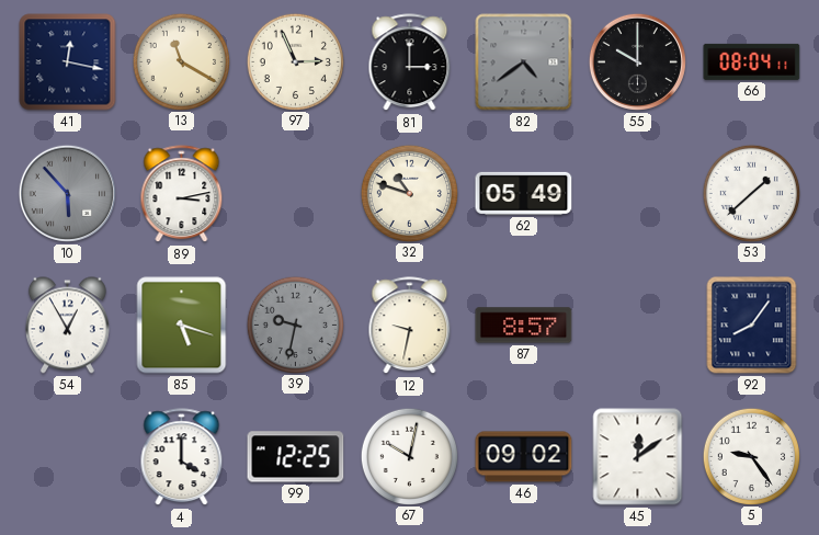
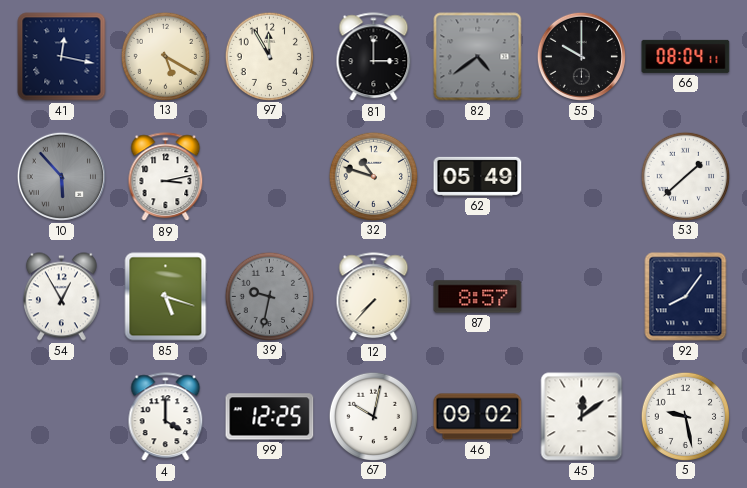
13: 11:20 -> 5:20 (165, 56)
97: 2:56 -> 11:55 (269, 56)
12: 9:32 -> 7:37 (374, 297)
5: 9:24 -> 9:28 (685, 416)
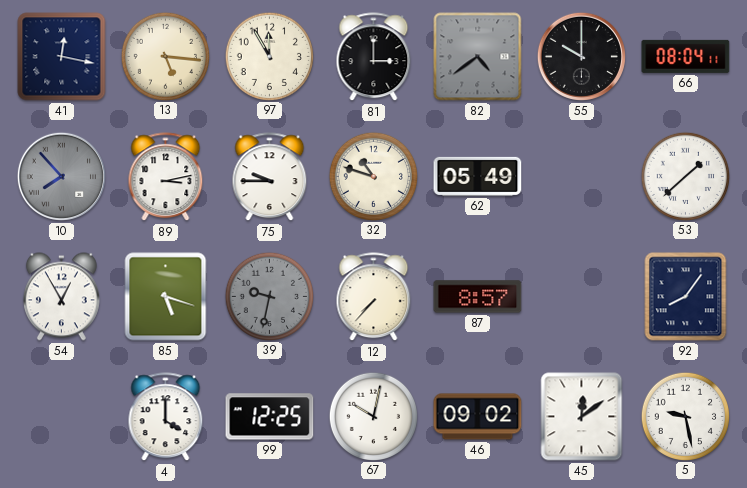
13: 5:20 -> 5:16 (165, 56)
10: 5:53 -> 7:53 (61, 176)
75: none -> 9:45 (270, 177)
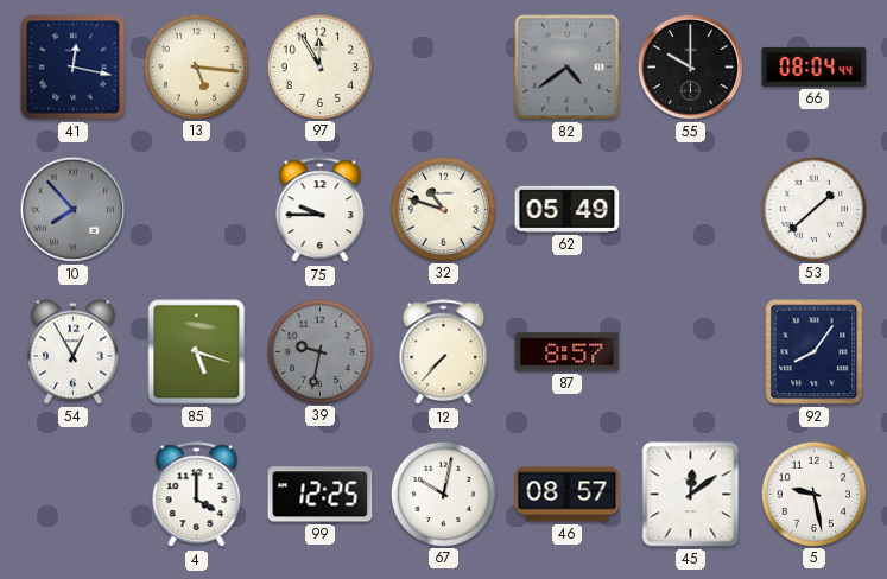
81: 3:00 -> none (374, 57)
66: 08:04:11 -> 08:04:44 (815, 66)
89: 3:13 -> none (166, 177)
46: 09:02 -> 08:57 (568, 495)
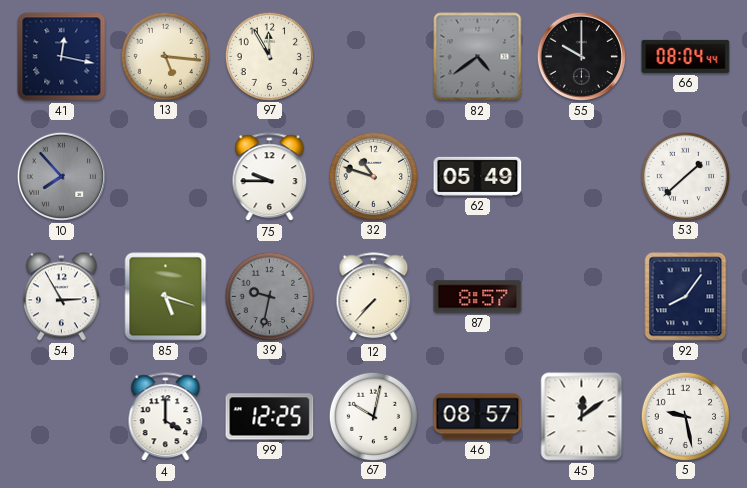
54: 12:55 -> 2:55 (61, 297)
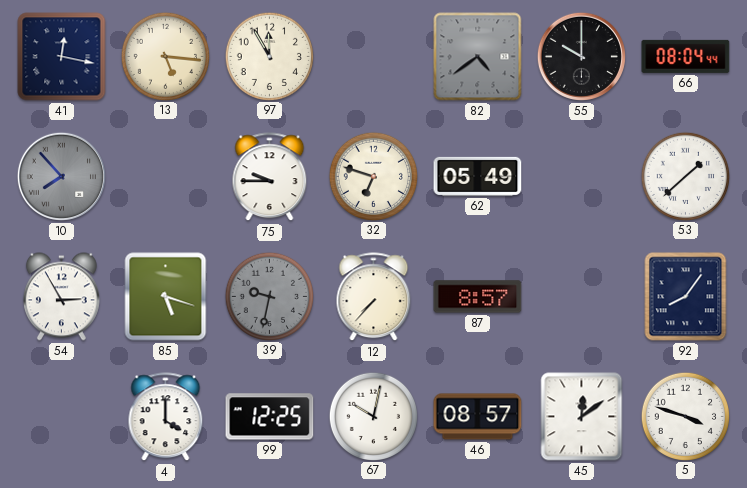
32: 10:48 -> 6:48 (373, 176)
5: 9:28 -> 3:48 (685, 416)
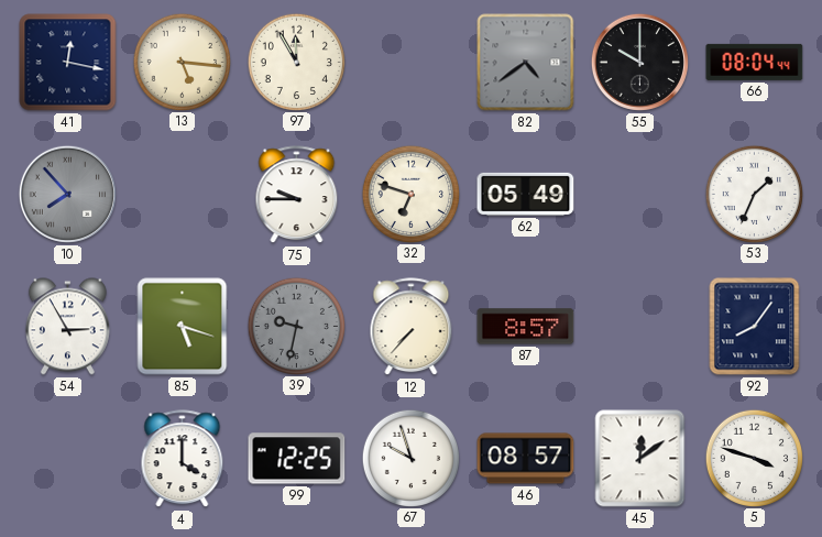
53: 1:38 -> 1:34 (754, 194)
67: 10:02 -> 9:57 (410, 458)
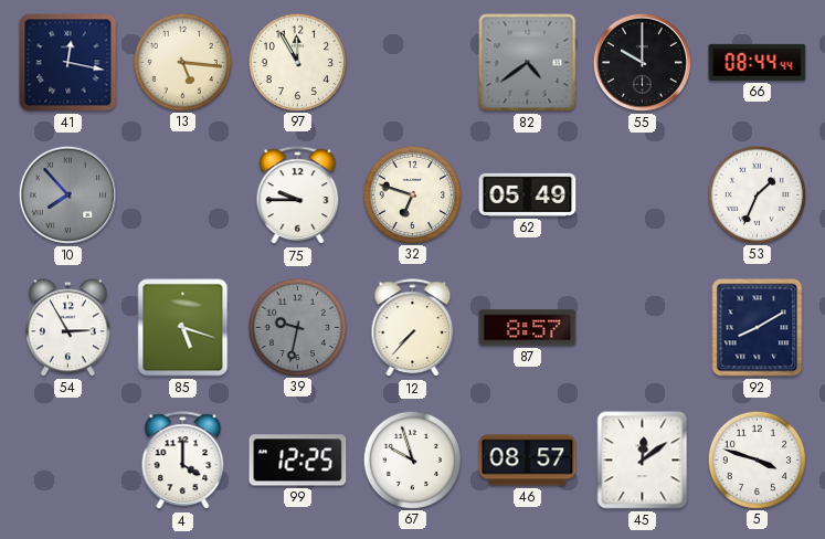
66: 08:04 -> 08:44 (758, 62)
92: 8:06 -> 8:10 (758, 328)
